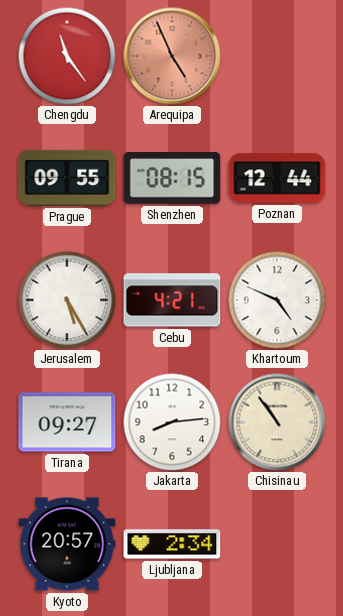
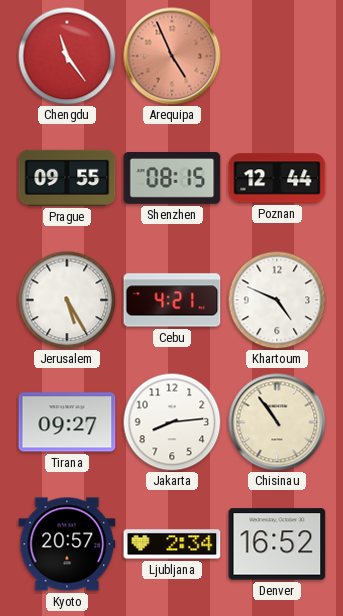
Denver: none -> 16:52 (277, 544)
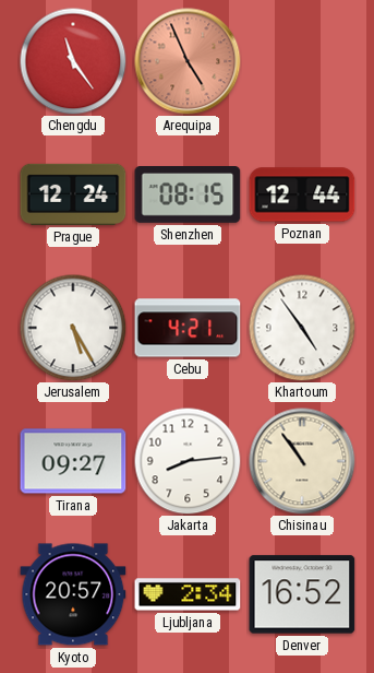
Prague: 09:55 -> 12:24 (73, 194)
Khartoum: 4:49 -> 4:54 (302, 328)
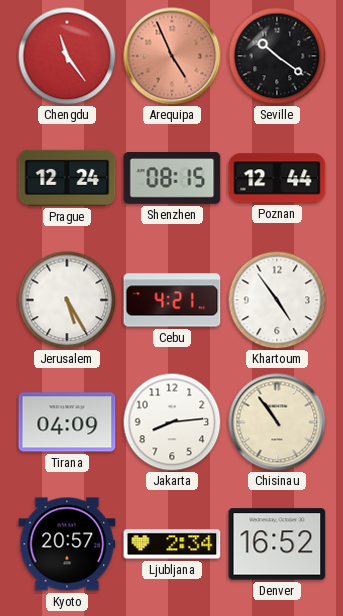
Seville: none -> 10:21 (277, 56)
Tirana: 09:27 -> 04:09 (67, 422)
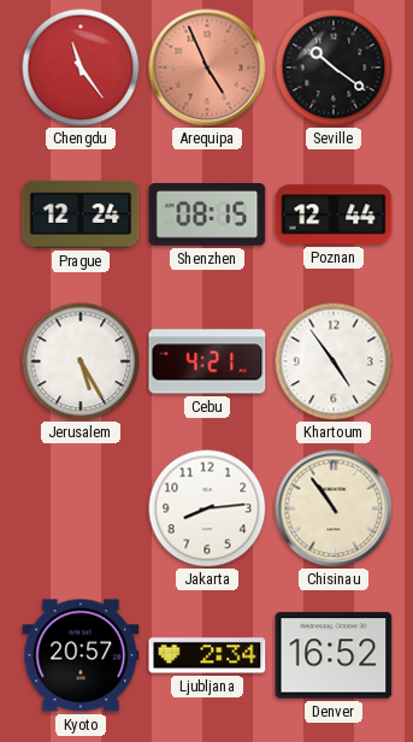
Tirana: 04:09 -> none (67, 422)
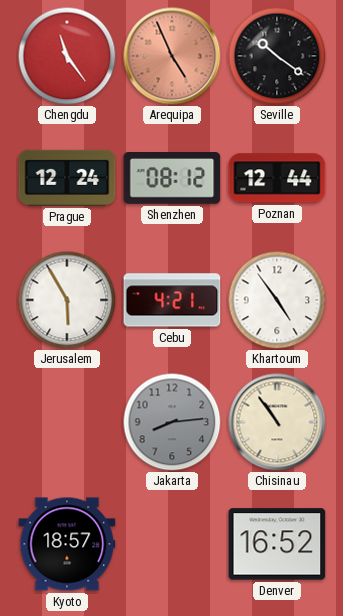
Shenzhen: 08:15 -> 08:12 (172, 179)
Jerusalem: 5:25 -> 5:55 (67, 300)
Jakarta dial: white -> grey (172, 422)
Kyoto: 20:57 -> 18:57 (67, 544)
Ljubljana: 2:34 -> none (207, 655)
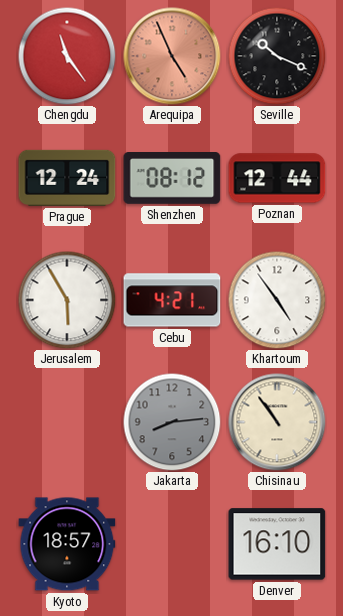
Seville: 10:21 -> 10:19 (277, 56)
Denver: 16:52 -> 16:10 (277, 544)
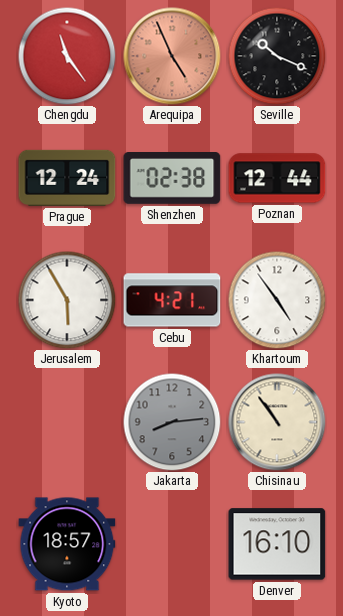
Shenzhen: 08:12 -> 02:38 (172, 179)
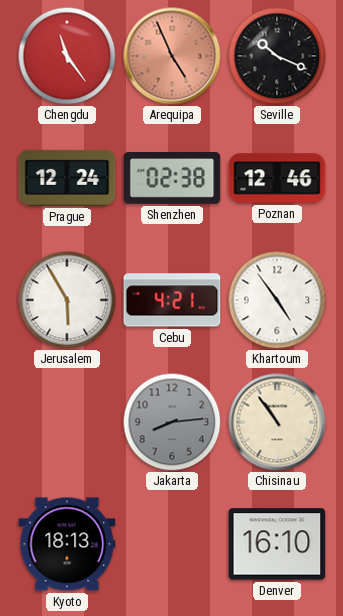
Poznan: 12:44 -> 12:46 (277, 178)
Kyoto: 18:57 -> 18:13 (67, 544)
